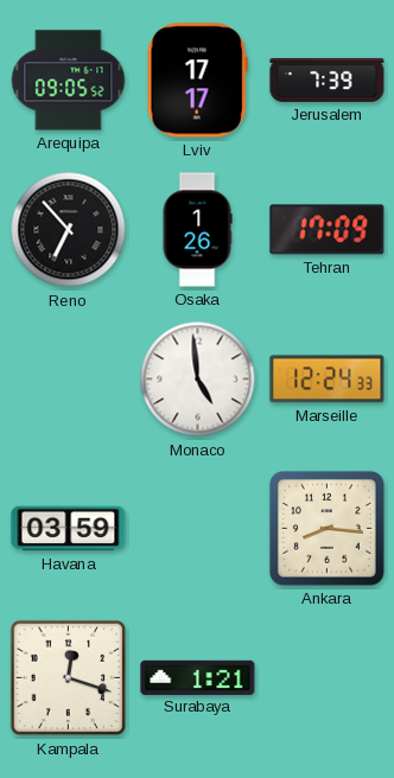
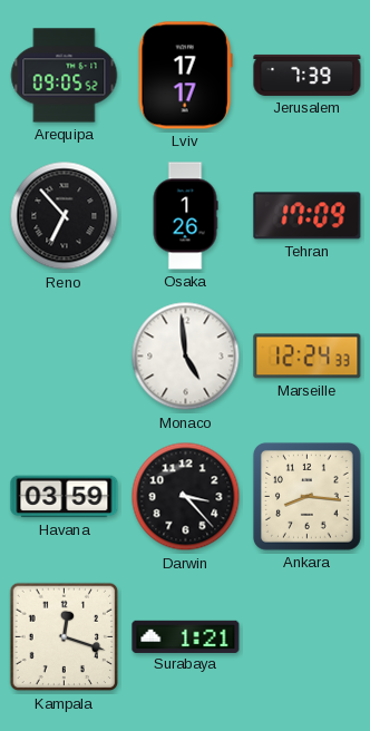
Darwin: none -> 3:23 (186, 497)
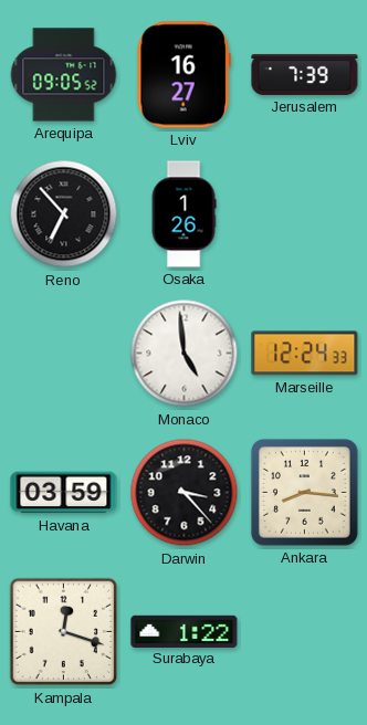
Lviv: 17:17 -> 16:27 (183, 75)
Tehran: 17:09 -> none (308, 216)
Surabaya: 1:21 -> 1:22 (185, 631)
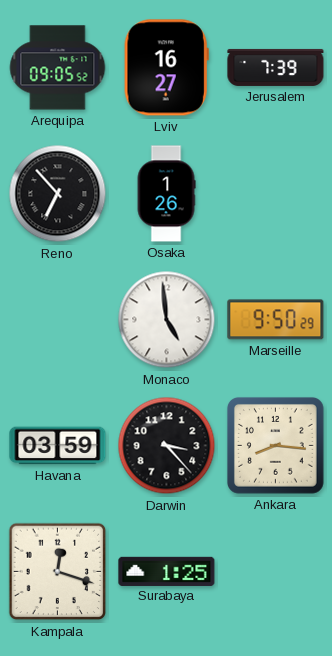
Marseille: 12:24 -> 9:50 (276, 320)
Surabaya: 1:22 -> 1:25 (167, 571)
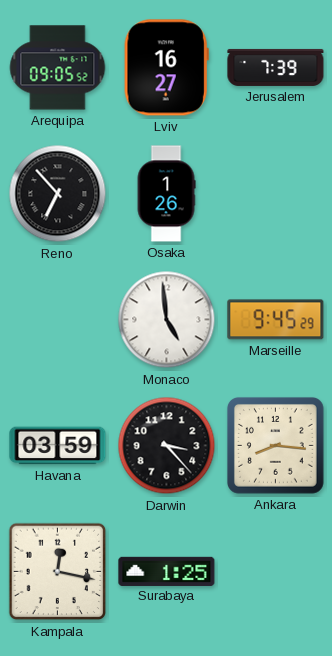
Marseille: 9:50 -> 9:45 (276, 320)
Kampala: 12:18 -> 12:17 (58, 572)
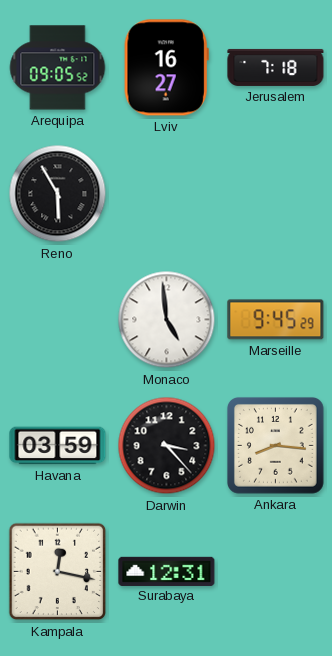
Jerusalem: 7:39 -> 7:18 (276, 67)
Reno: 6:53 -> 5:55 (58, 194)
Osaka: 1:26 -> none (166, 194)
Surabaya: 1:25 -> 12:31 (167, 571)
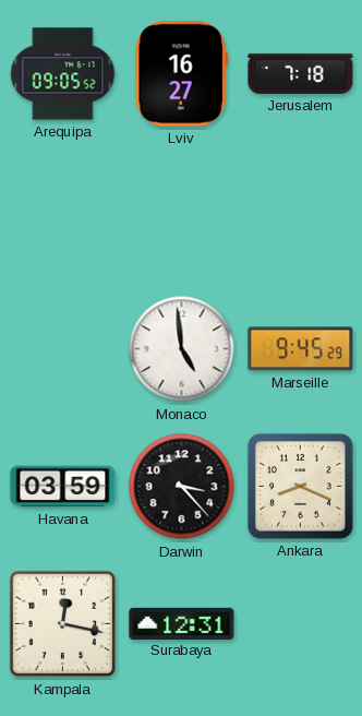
Reno: 5:55 -> none (58, 194)
Ankara: 8:16 -> 8:19 (300, 486)
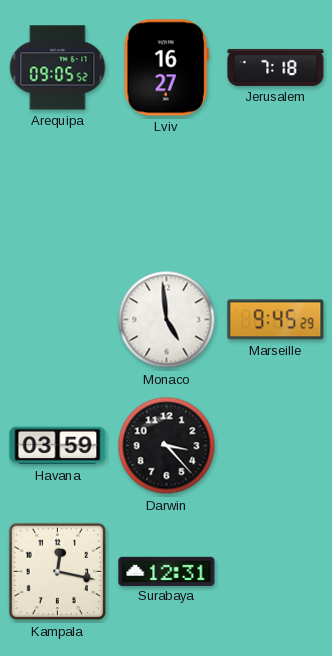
Ankara: 8:19 -> none (300, 486)
